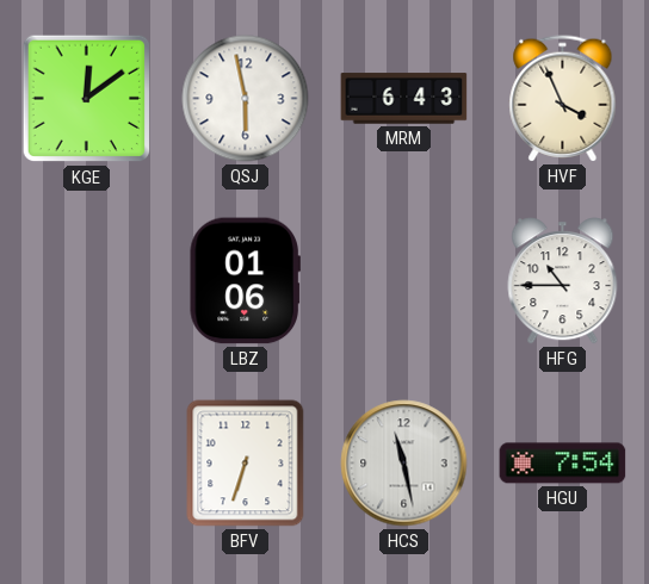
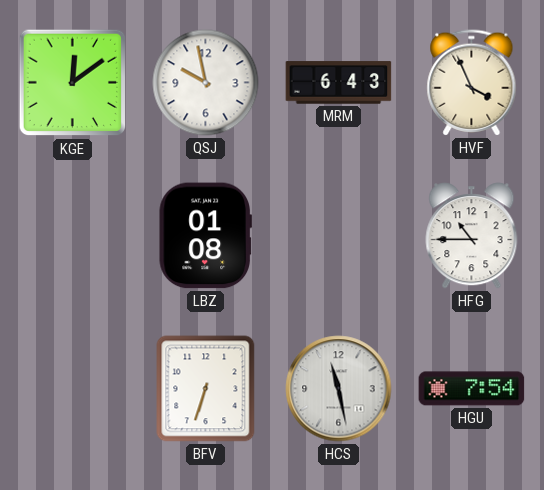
QSJ: 5:58 -> 9:58 (206, 83)
LBZ: 01:06 -> 01:08 (205, 236)
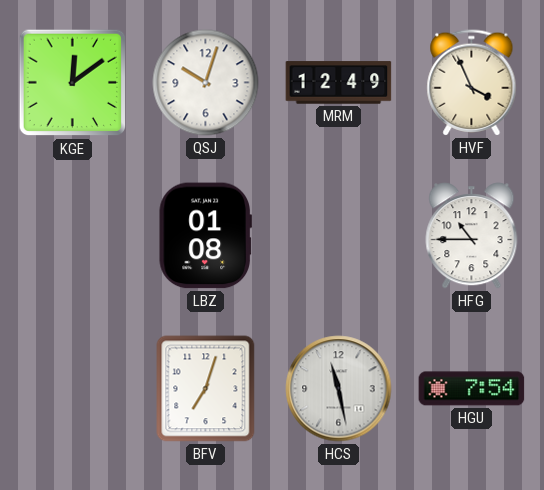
QSJ: 9:58 -> 10:03 (206, 83)
MRM: 6:43 -> 12:49 (339, 83)
BFV: 6:33 -> 7:03 (206, 389)
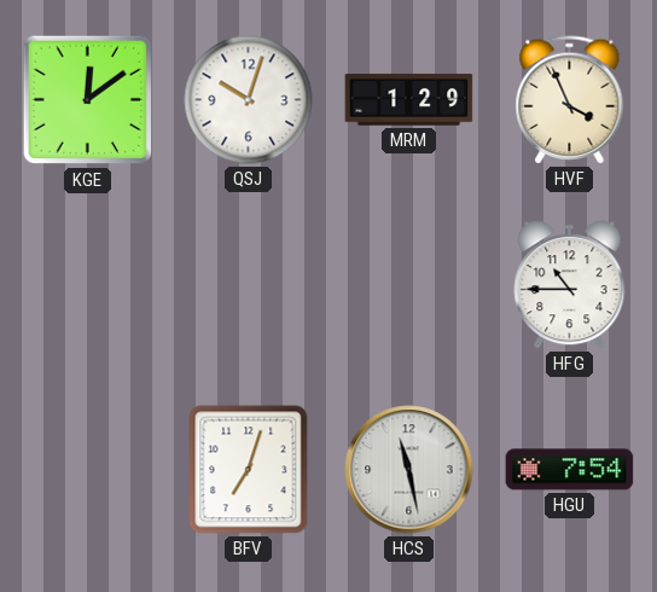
MRM: 12:49 -> 1:29 (409, 100)
LBZ: 01:08 -> none (205, 236)
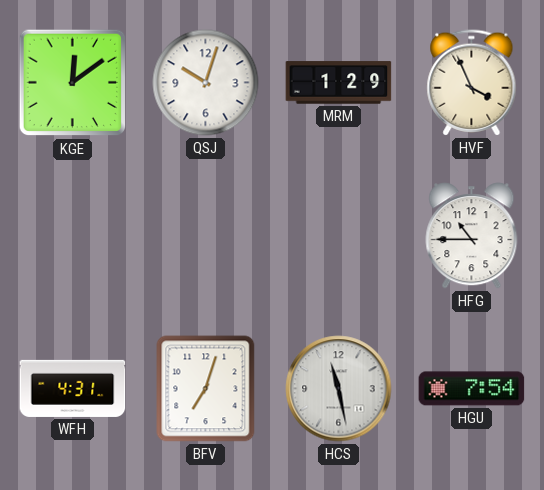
WFH: none -> 4:31 (73, 388)
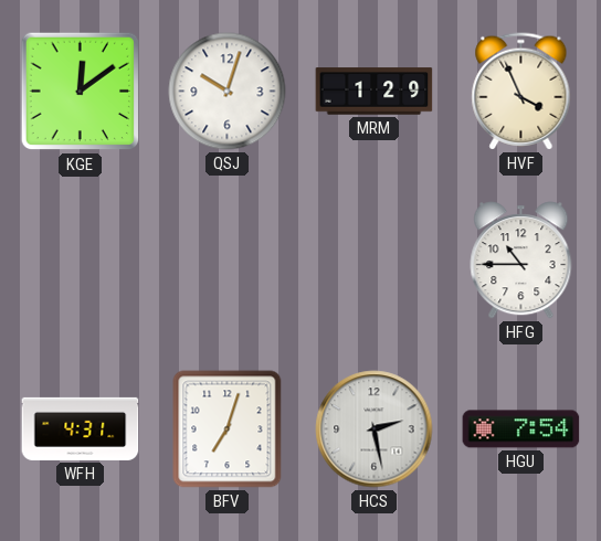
HCS: 11:28 -> 2:28 (375, 429)
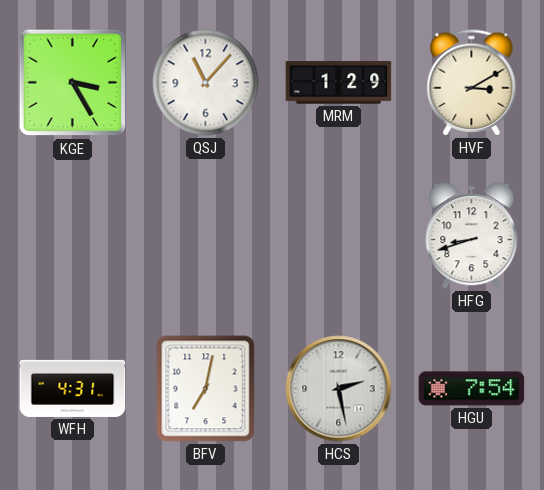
KGE: 12:09 -> 3:25 (73, 83)
QSJ: 10:03 -> 11:07 (206, 83)
HVF: 3:56 -> 3:10 (472, 83)
HFG: 10:45 -> 8:42 (472, 236)
BFV: 7:03 -> 7:02 (206, 389)
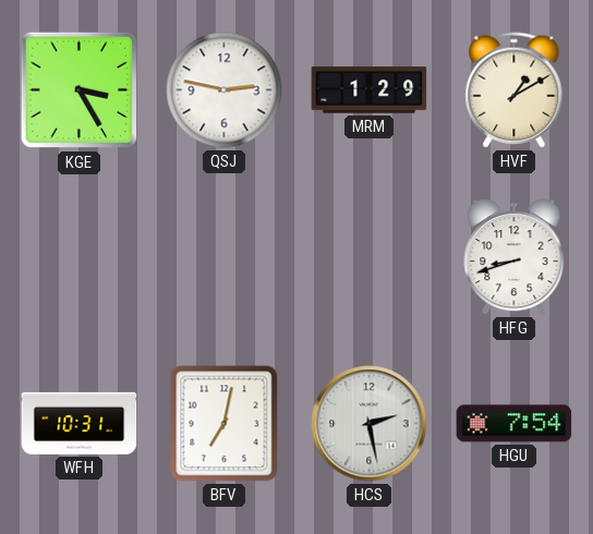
QSJ: 11:07 -> 2:47 (225, 90)
HVF: 3:10 -> 1:10 (515, 90)
WFH: 4:31 -> 10:31 (80, 423)
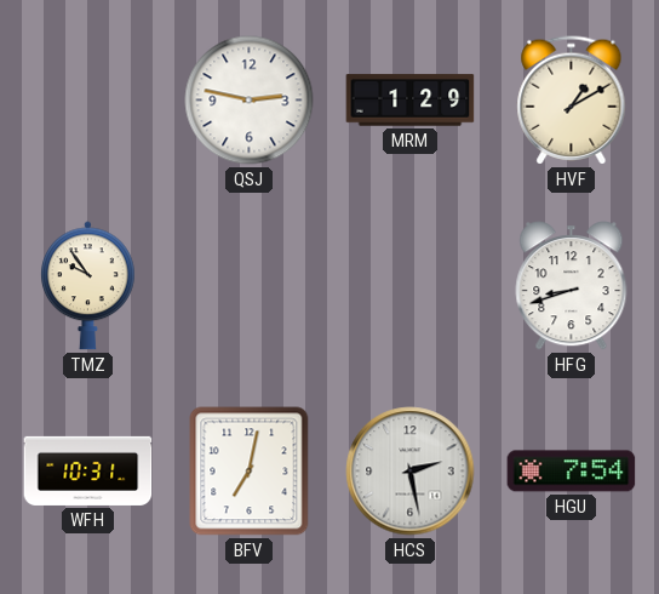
KGE: 3:25 -> none (80, 90)
TMZ: none -> 9:54 (88, 286)
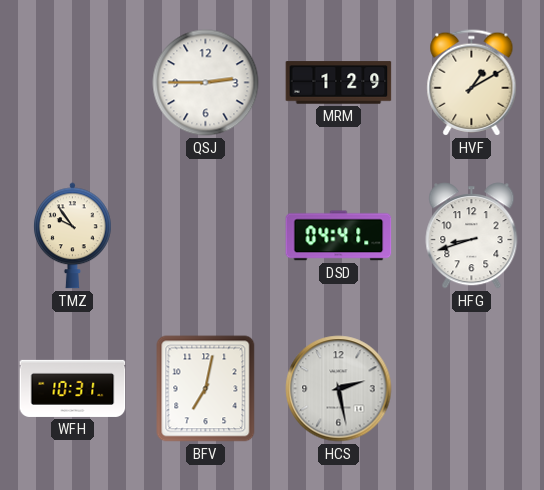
QSJ: 2:47 -> 2:45 (206, 83)
DSD: none -> 04:41 (339, 236)
HGU: 7:54 -> none (572, 472)
